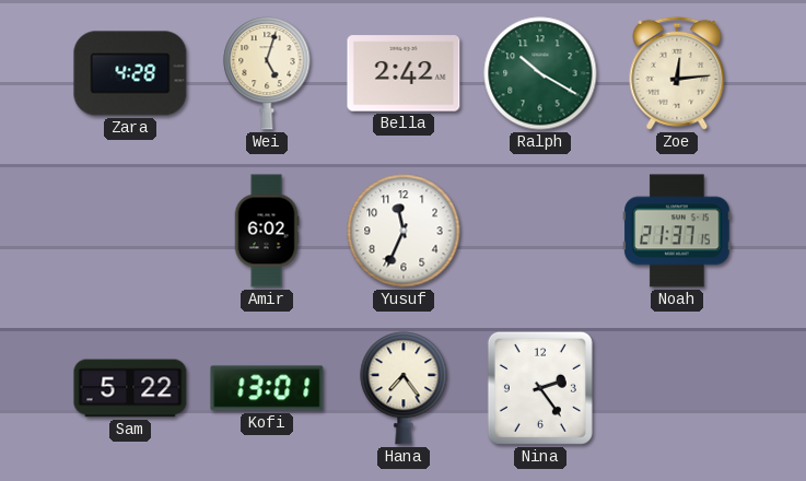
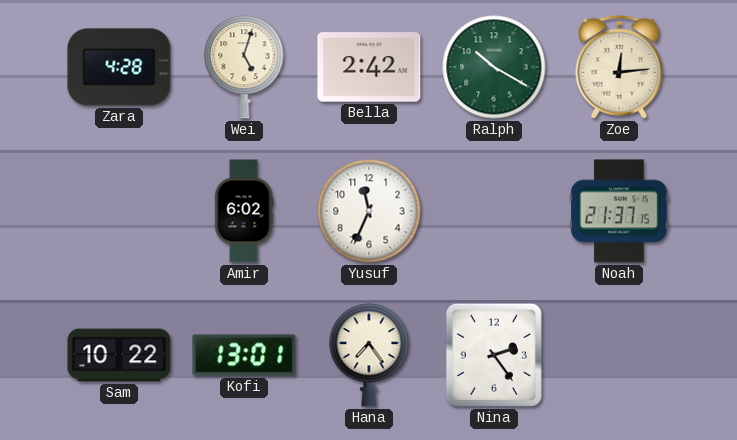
Sam: 5:22 -> 10:22 (119, 355)
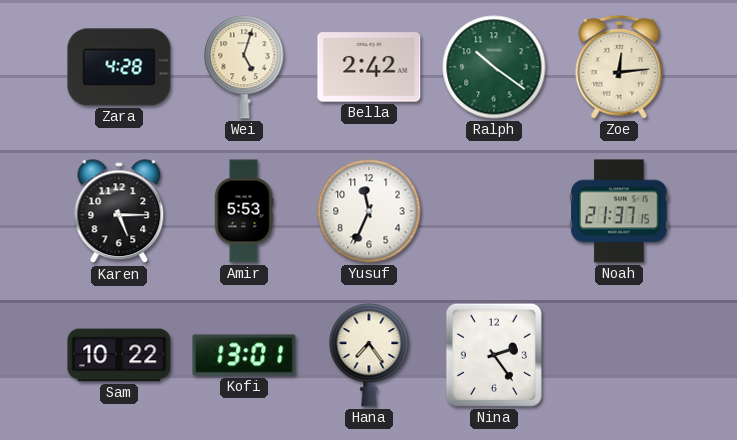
Ralph: 10:20 -> 10:21 (494, 67)
Karen: none -> 5:15 (119, 212)
Amir: 6:02 -> 5:53 (244, 211)
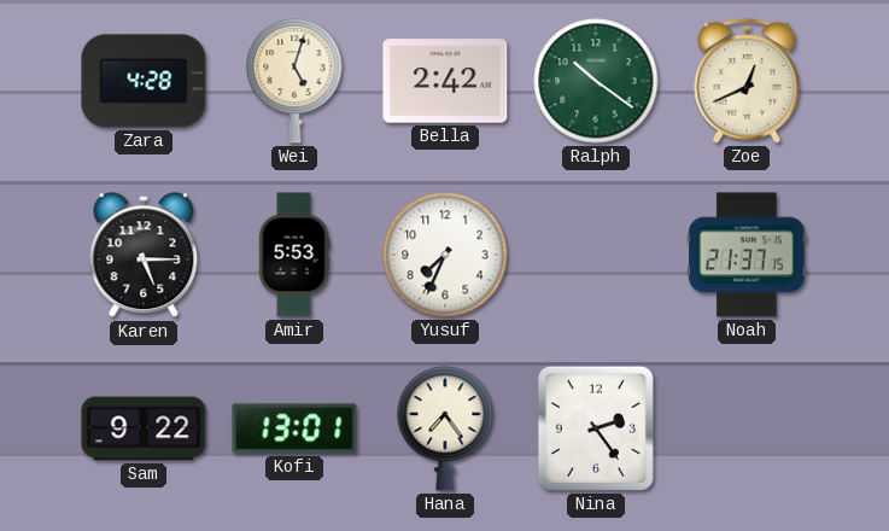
Zoe: 12:14 -> 12:41 (747, 81)
Yusuf: 11:34 -> 7:34 (445, 255)
Sam: 10:22 -> 9:22 (144, 428)
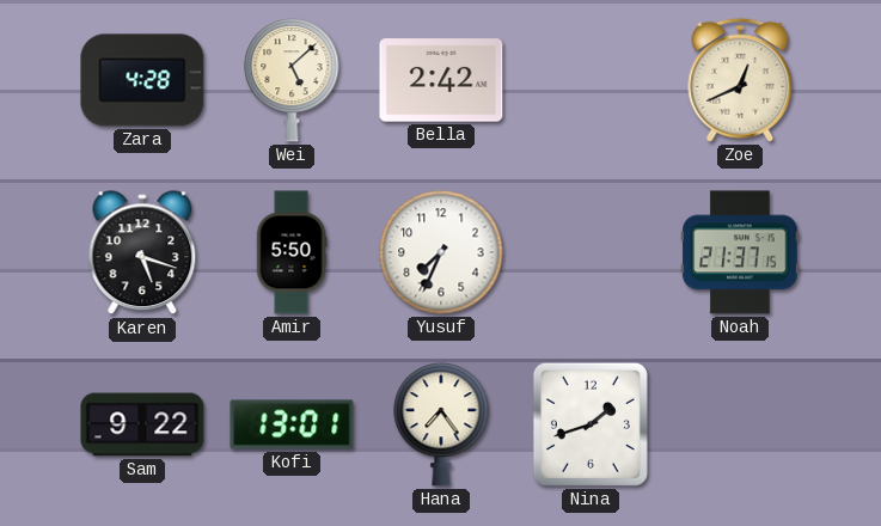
Wei: 5:03 -> 5:08 (292, 80)
Ralph: 10:21 -> none (596, 81)
Karen: 5:15 -> 5:18 (142, 253)
Amir: 5:53 -> 5:50 (292, 252)
Nina: 2:24 -> 1:42 (591, 424)
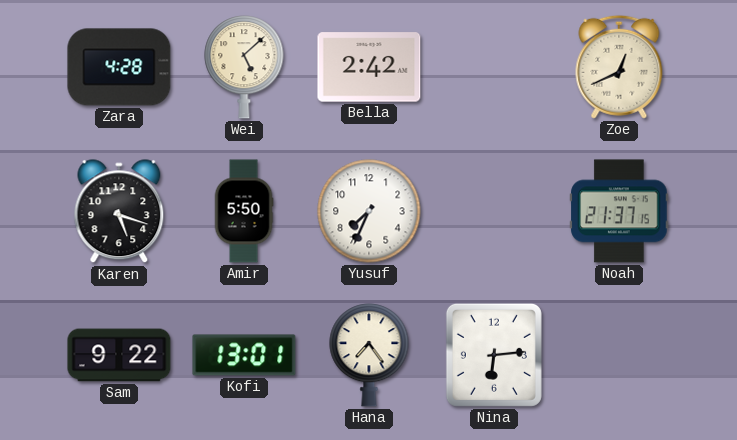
Nina: 1:42 -> 6:14 (494, 355)
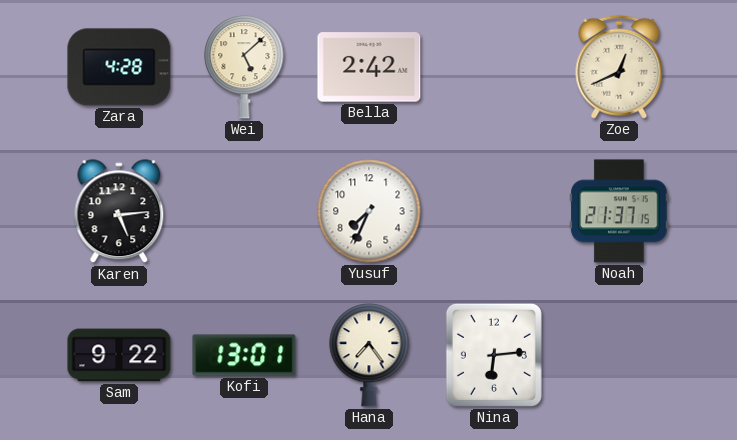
Karen: 5:18 -> 5:14 (119, 212)
Amir: 5:50 -> none (244, 211)
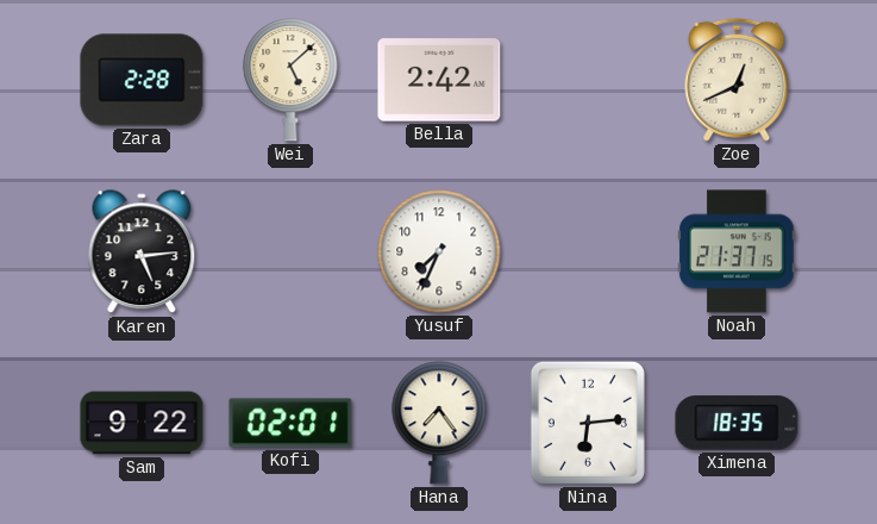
Zara: 4:28 -> 2:28 (142, 80)
Kofi: 13:01 -> 02:01 (290, 423)
Ximena: none -> 18:35 (737, 423)
